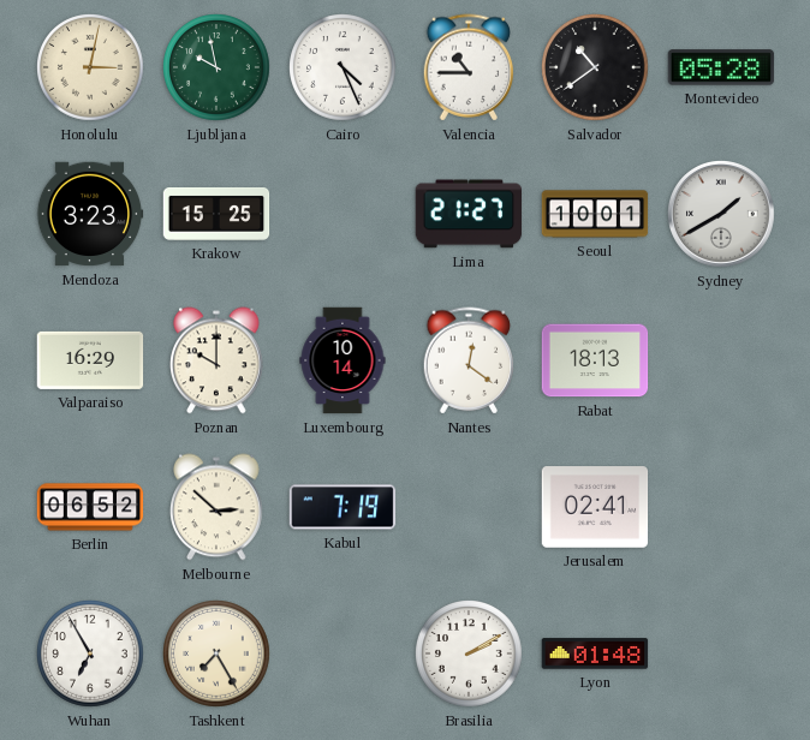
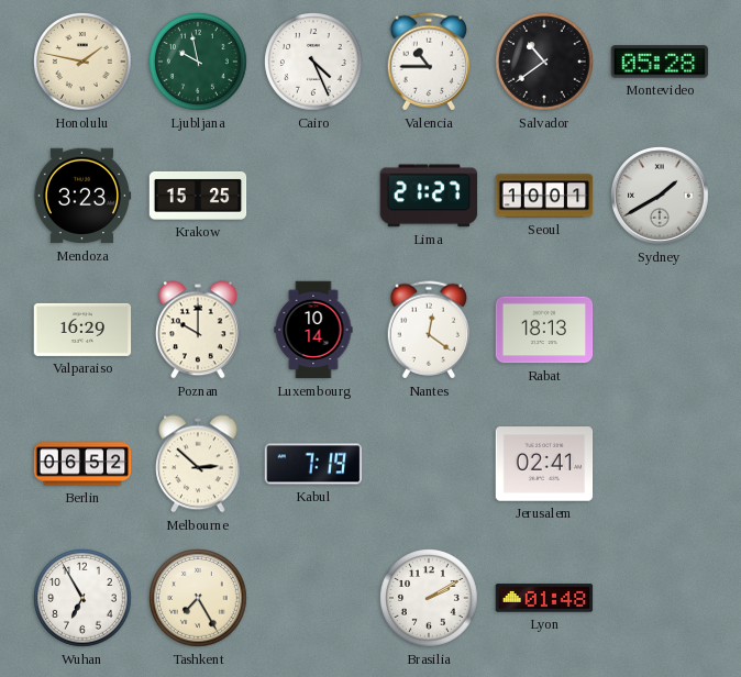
Honolulu: 3:02 -> 1:47 (84, 63)
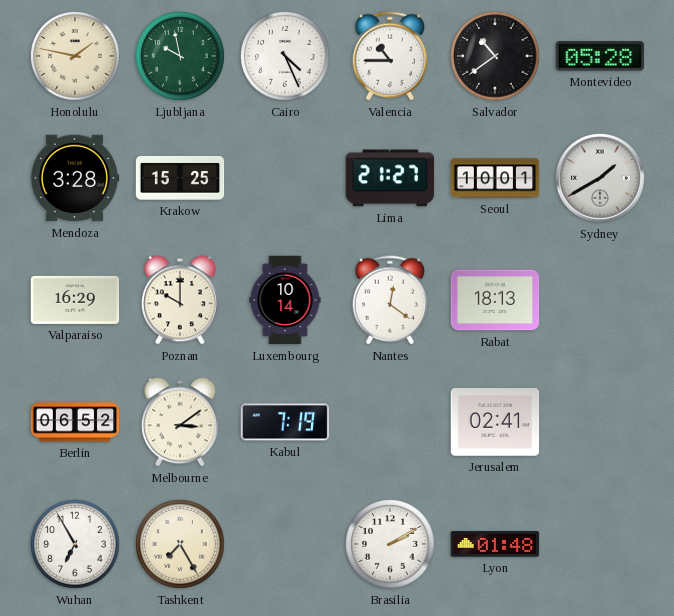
Mendoza: 3:23 -> 3:28 (75, 178)
Melbourne: 2:52 -> 3:09 (180, 422)
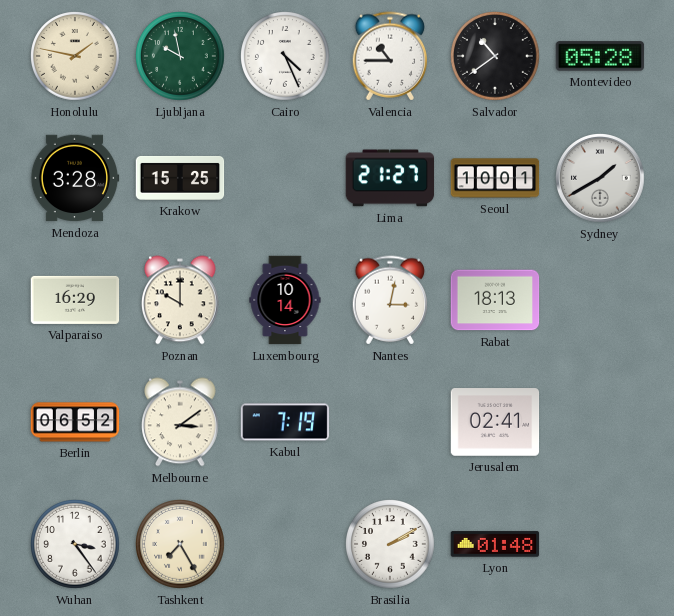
Nantes: 12:21 -> 3:02 (390, 300)
Wuhan: 6:55 -> 3:24 (76, 545)
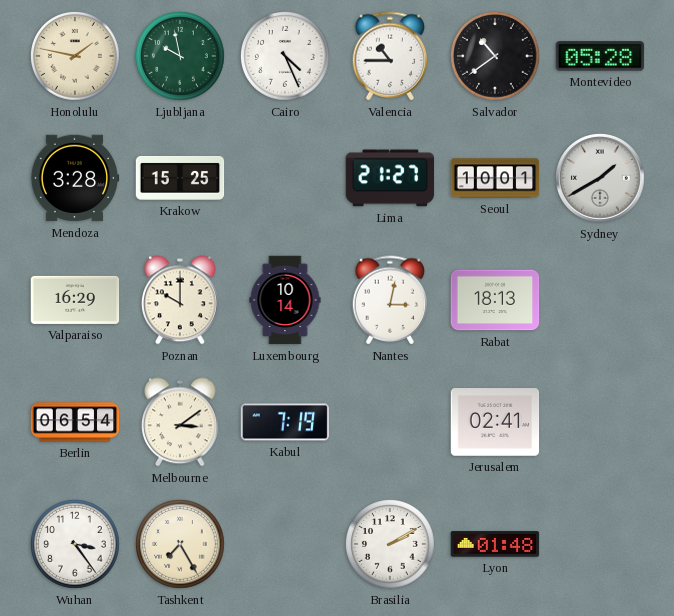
Berlin: 06:52 -> 06:54 (75, 422)
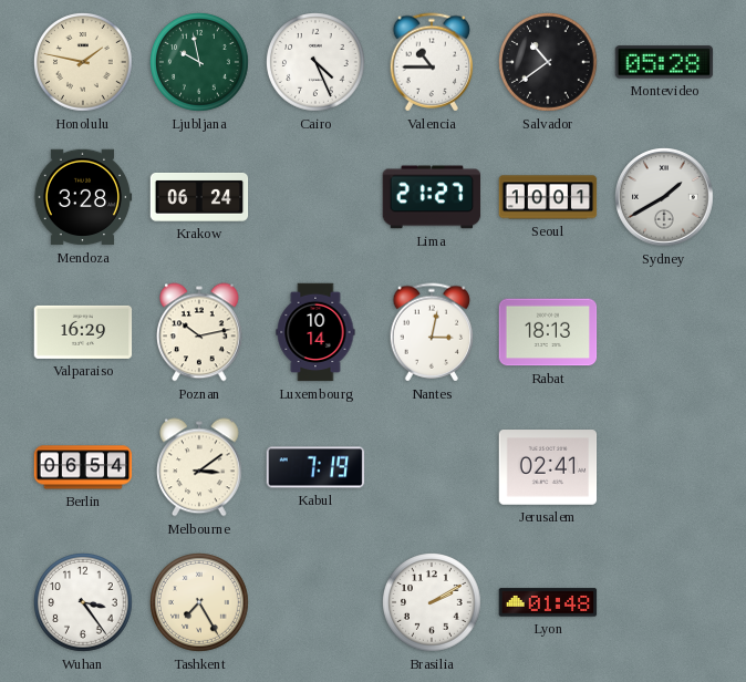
Krakow: 15:25 -> 06:24 (199, 197)
Poznan: 10:00 -> 10:13 (199, 332)
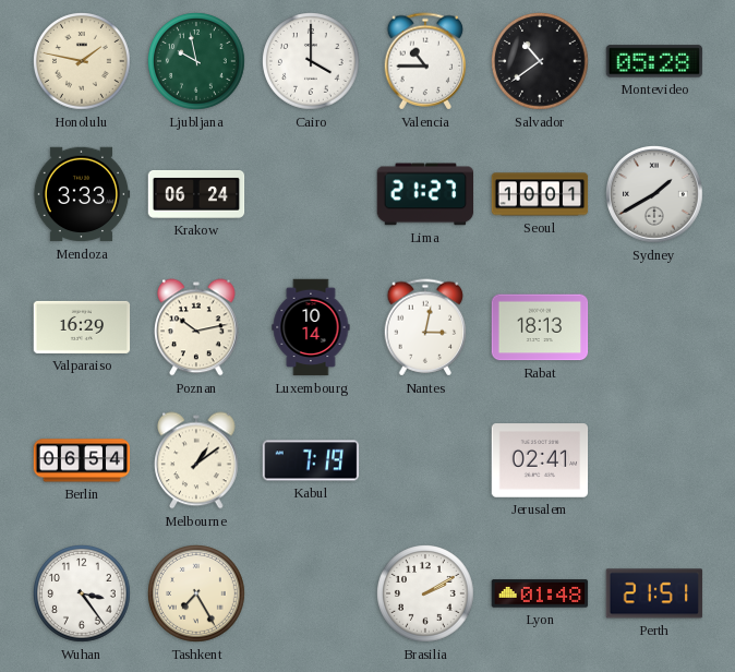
Cairo: 4:26 -> 4:00 (312, 62)
Mendoza: 3:28 -> 3:33 (82, 194)
Melbourne: 3:09 -> 1:09 (196, 460)
Perth: none -> 21:51 (654, 593)
